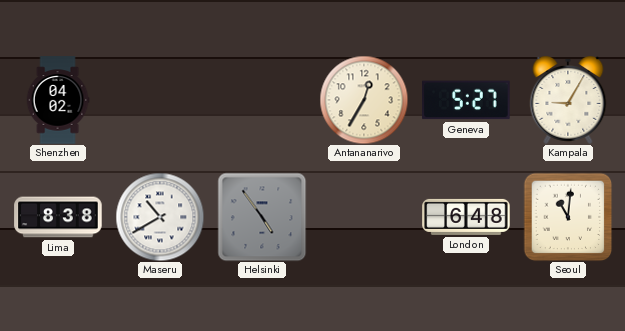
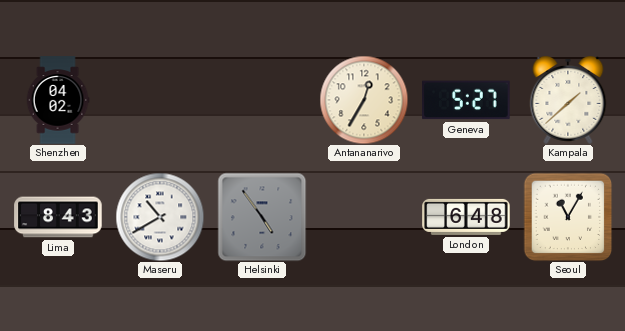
Kampala: 9:05 -> 1:38 (568, 101)
Lima: 8:38 -> 8:43 (58, 217)
Seoul: 11:01 -> 11:05 (568, 217)
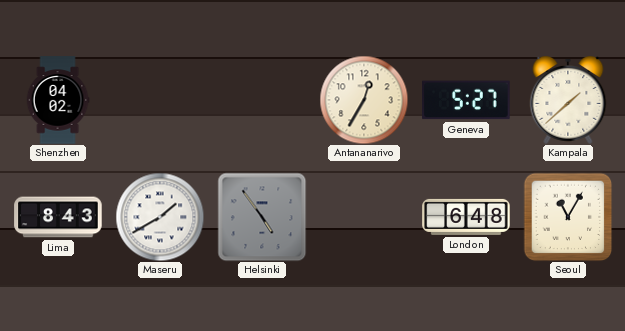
Maseru: 10:40 -> 1:40 (160, 217)
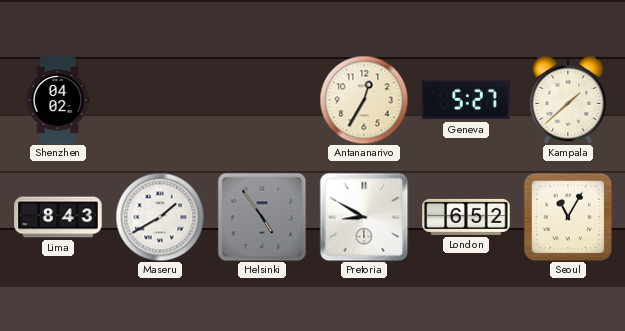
Pretoria: none -> 8:50 (364, 217)
London: 6:48 -> 6:52 (466, 217)
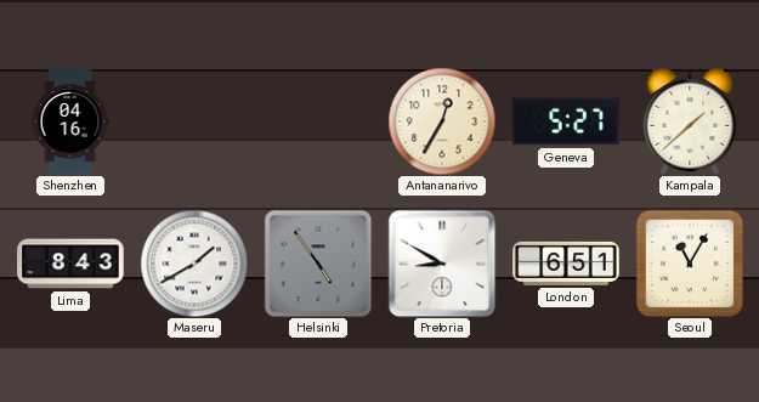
Shenzhen: 04:02 -> 04:16 (70, 121)
London: 6:52 -> 6:51 (566, 264)
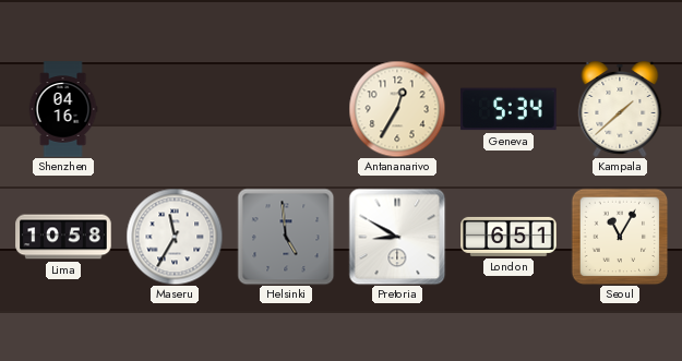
Geneva: 5:27 -> 5:34 (508, 109)
Lima: 8:43 -> 10:58 (63, 237)
Maseru: 1:40 -> 11:35 (175, 237)
Helsinki: 4:54 -> 4:59 (286, 237)
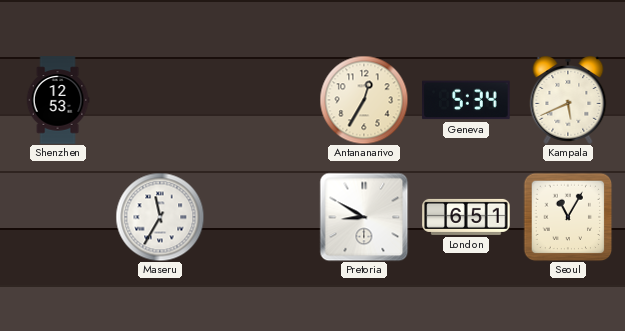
Shenzhen: 04:16 -> 12:53 (58, 100)
Kampala: 1:38 -> 5:41 (568, 101)
Lima: 10:58 -> none (63, 237)
Helsinki: 4:59 -> none (286, 237)
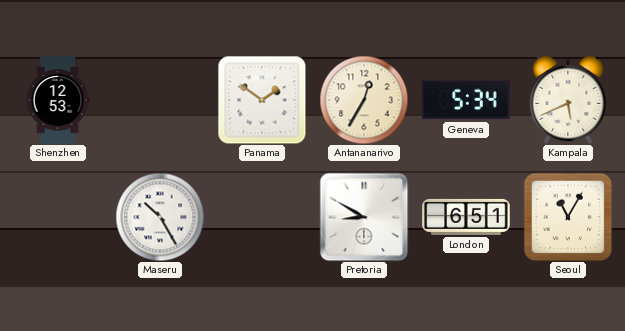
Panama: none -> 1:51 (262, 100)
Maseru: 11:35 -> 10:25 (160, 217)
